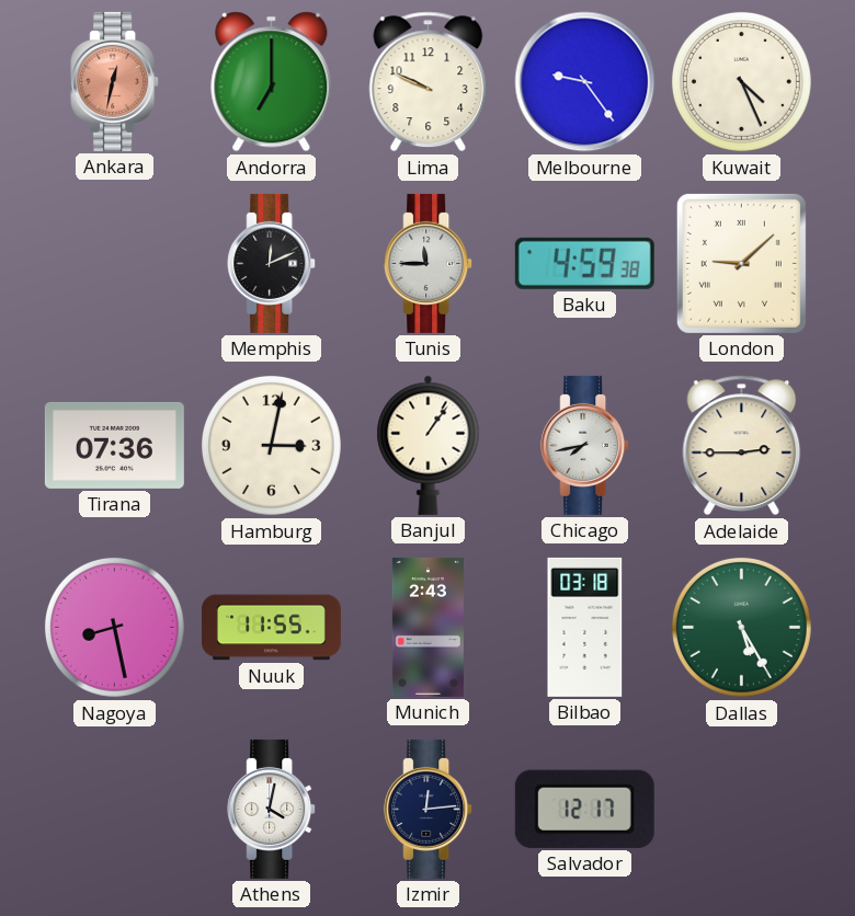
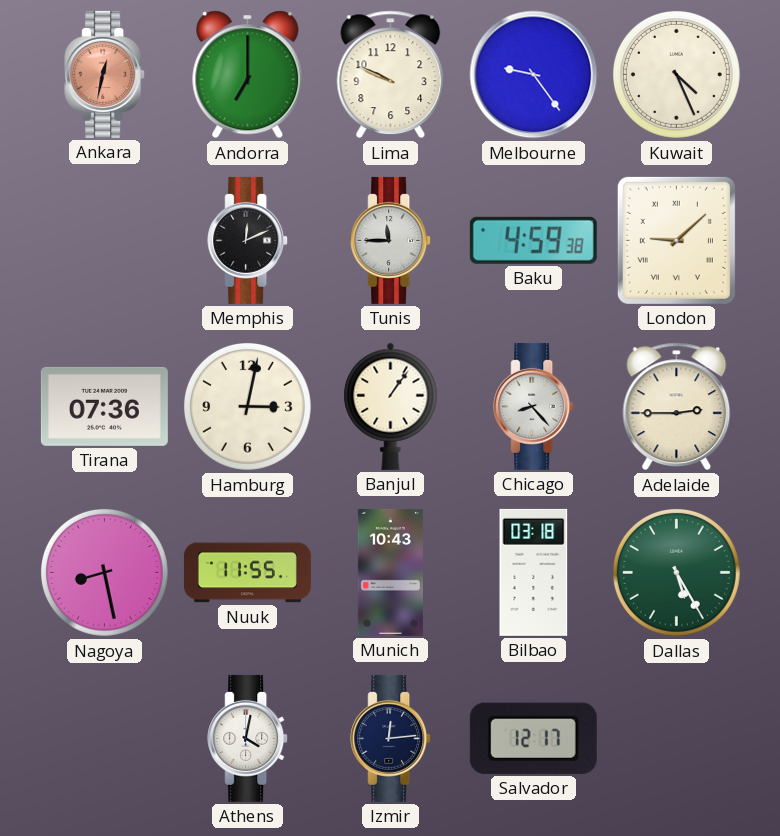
Chicago: 7:43 -> 8:23 (534, 406)
Munich: 2:43 -> 10:43 (390, 572)
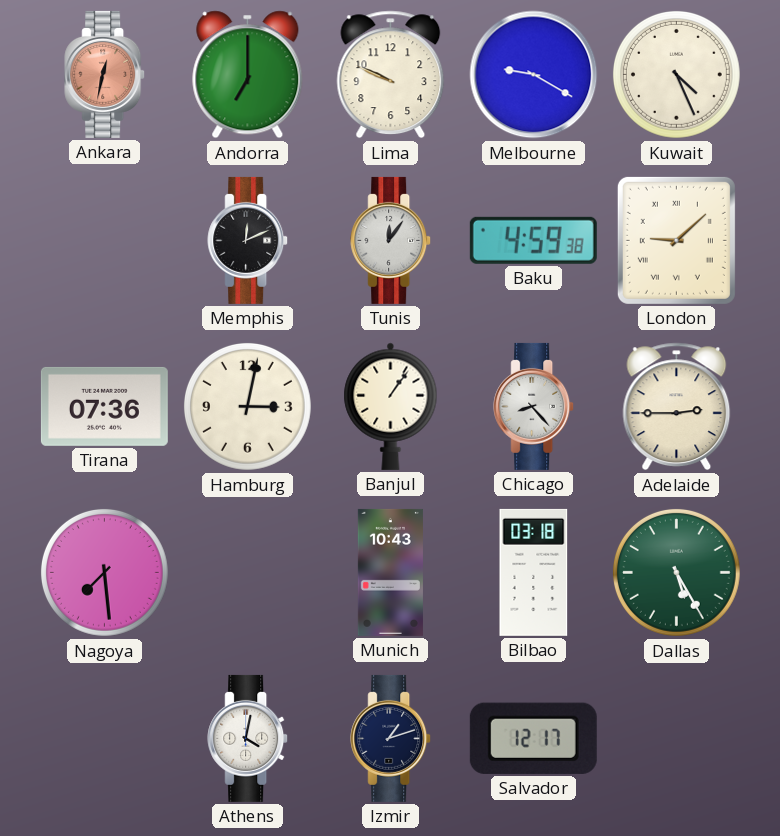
Melbourne: 9:24 -> 9:20 (534, 75)
Tunis: 11:45 -> 12:06 (391, 240)
Nagoya: 8:28 -> 7:29 (104, 572)
Nuuk: 11:55 -> none (247, 573)
Izmir: 12:14 -> 1:12 (391, 738)
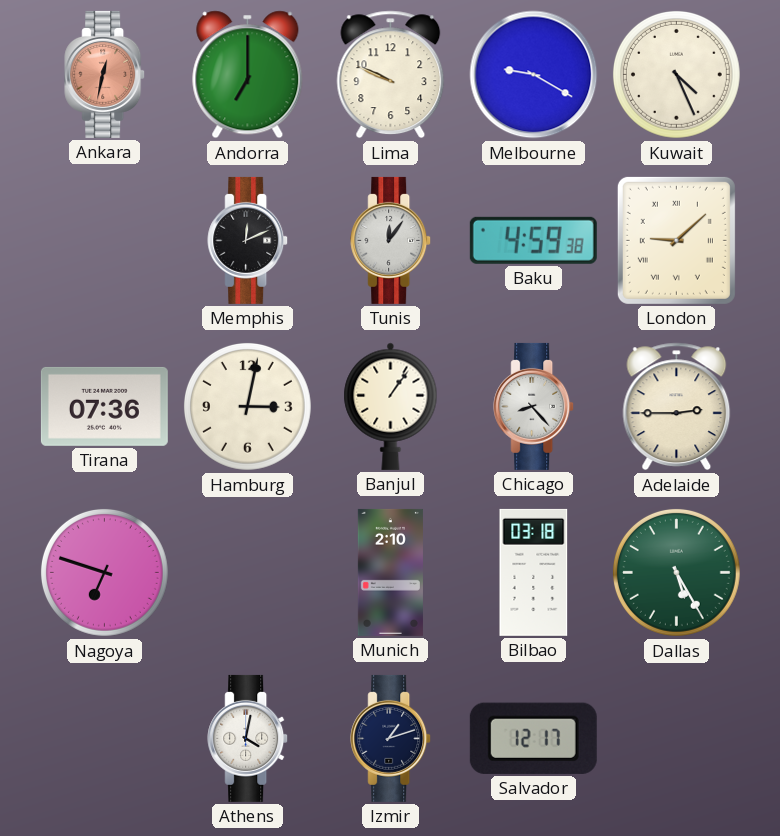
Nagoya: 7:29 -> 6:48 (104, 572)
Munich: 10:43 -> 2:10 (390, 572)
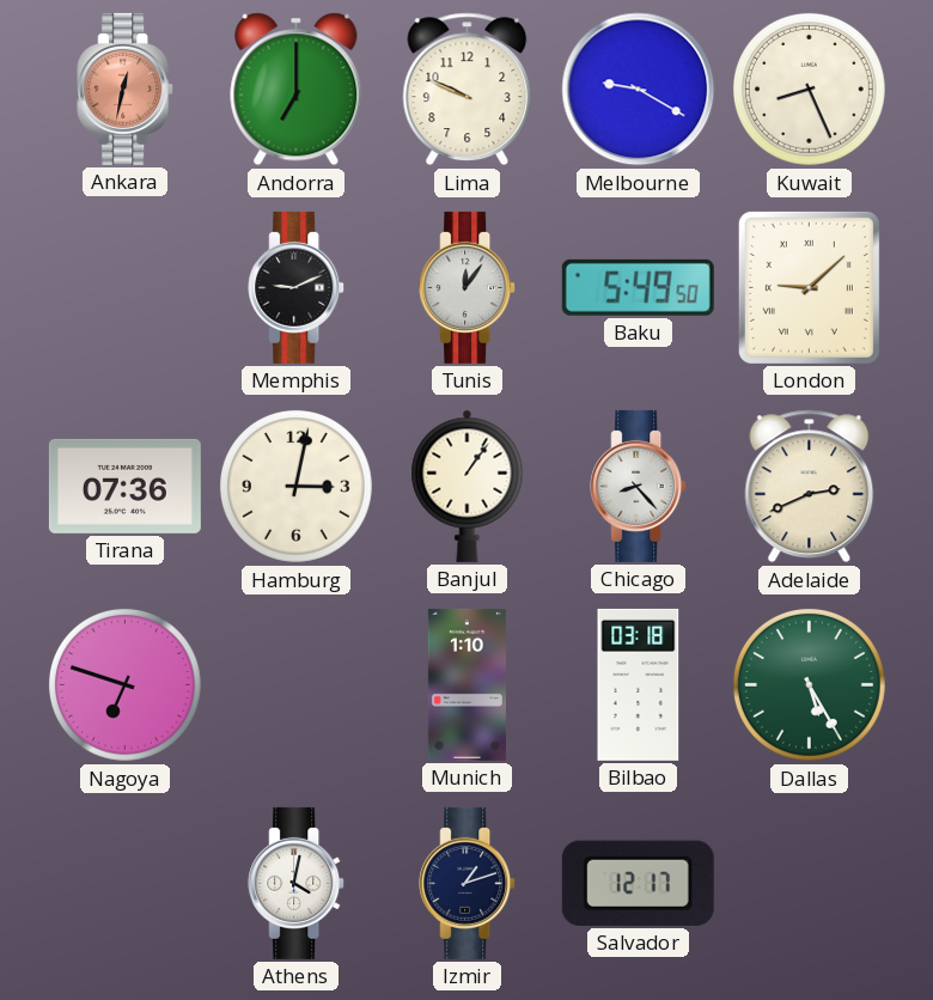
Kuwait: 4:26 -> 8:26 (809, 89)
Memphis: 12:11 -> 9:11 (297, 287)
Baku: 4:59 -> 5:49 (638, 287)
Adelaide: 2:45 -> 2:41 (810, 487)
Munich: 2:10 -> 1:10 (466, 684)
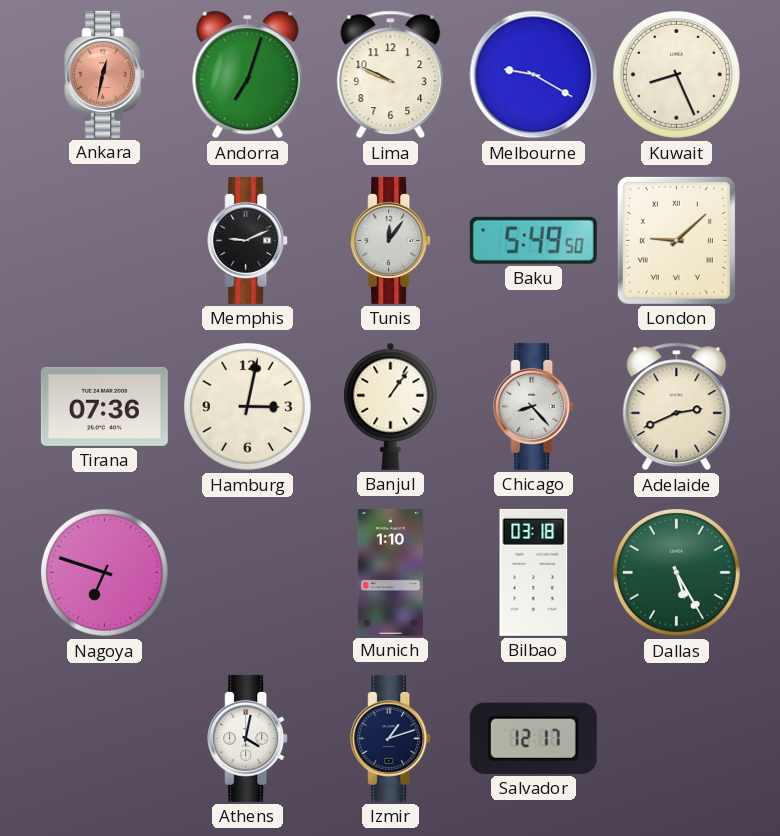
Andorra: 7:00 -> 7:03 (248, 75)
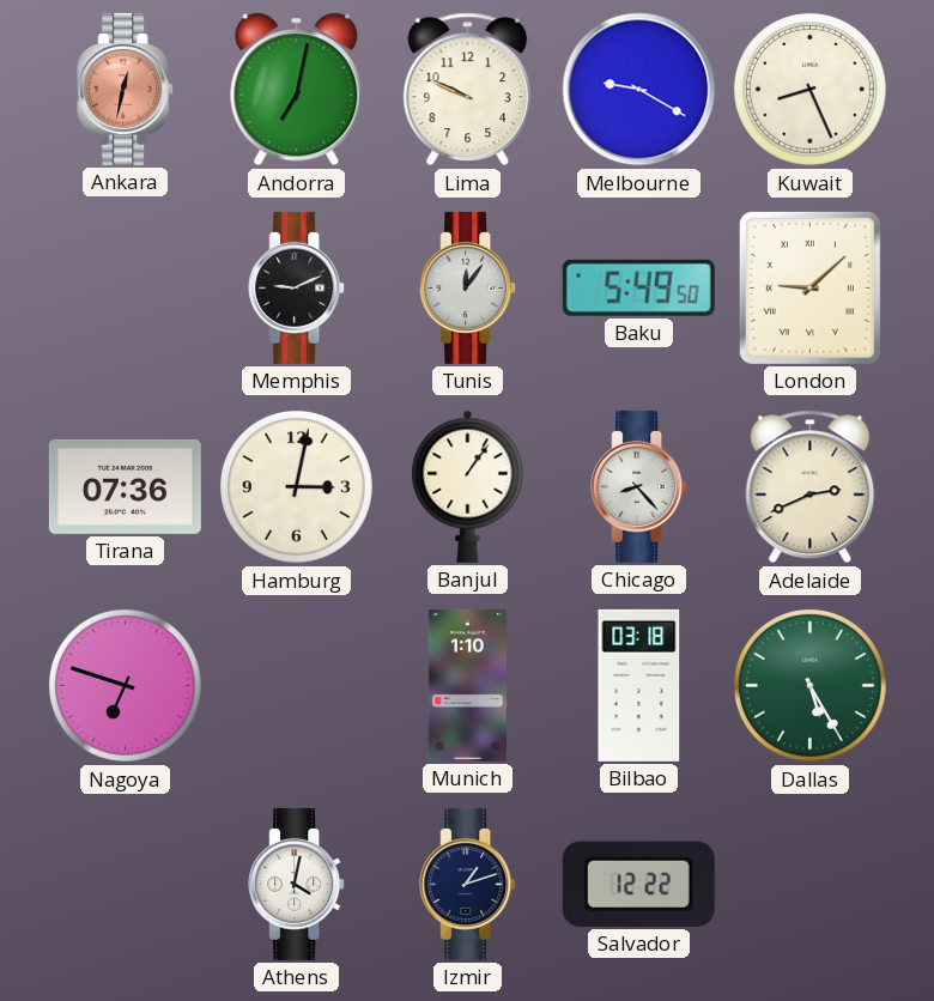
Andorra: 7:03 -> 7:02 (297, 90)
Salvador: 12:17 -> 12:22 (638, 884)
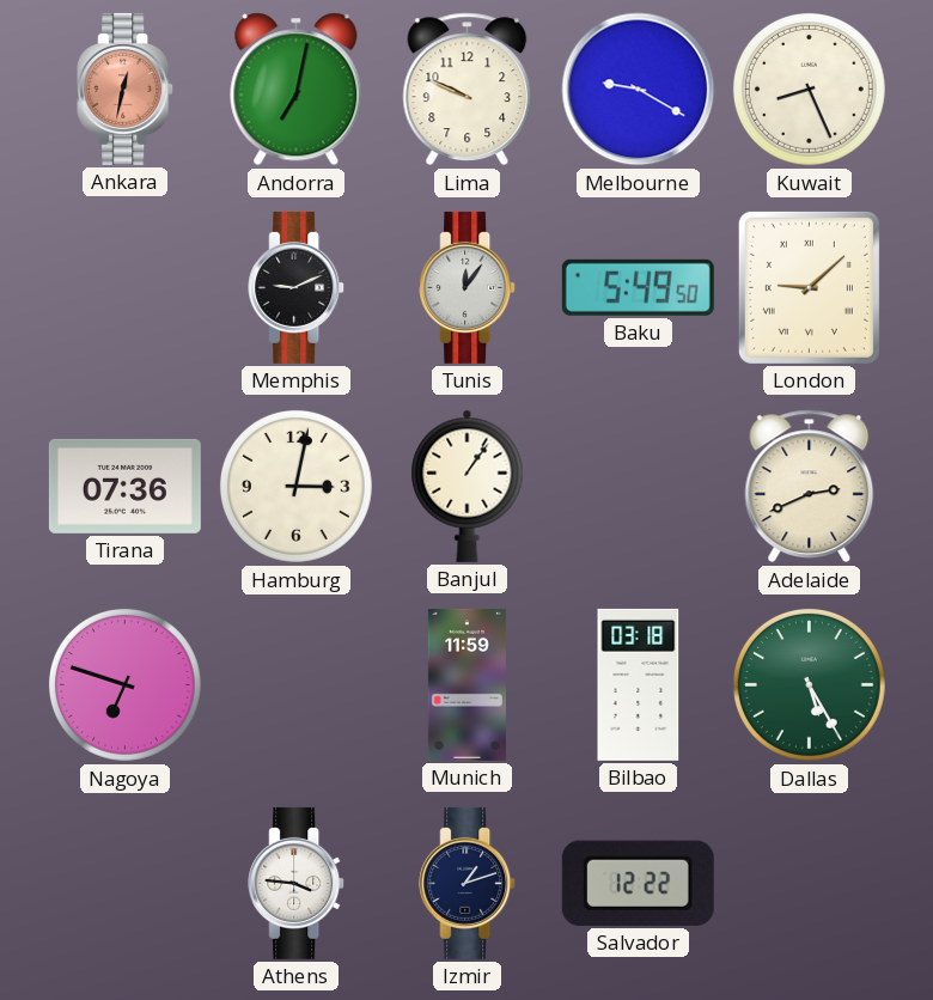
Chicago: 8:23 -> none (639, 486)
Munich: 1:10 -> 11:59 (466, 684)
Athens: 4:02 -> 3:46 (297, 883)
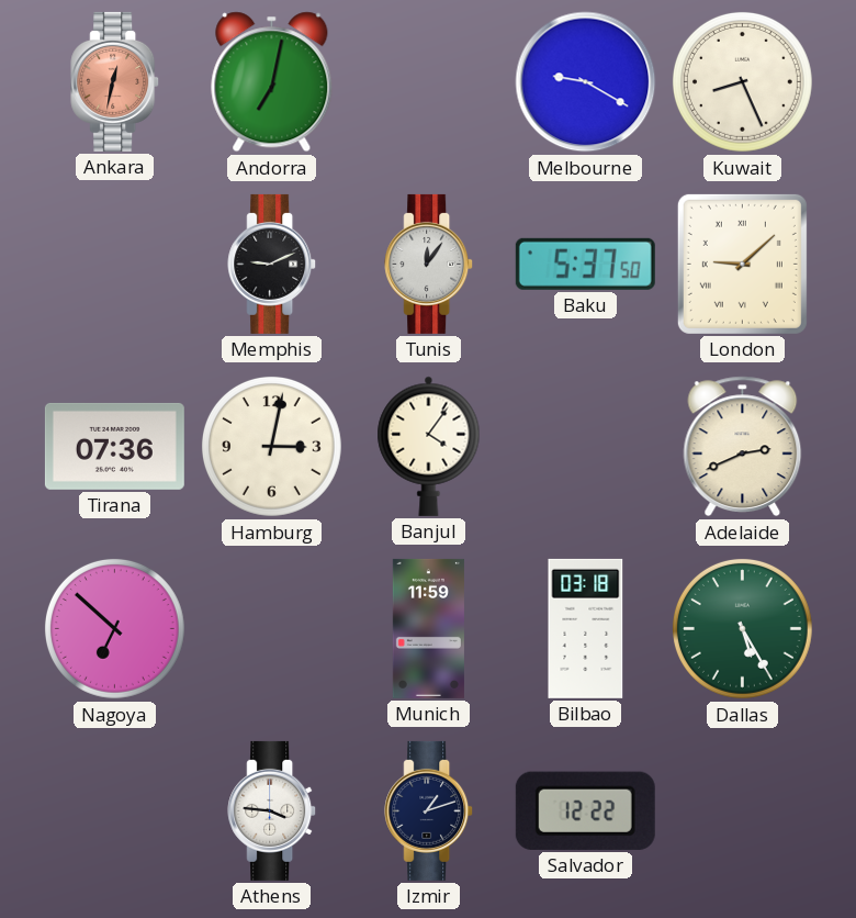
Lima: 9:49 -> none (468, 90)
Baku: 5:49 -> 5:37 (585, 264)
Banjul: 1:06 -> 4:06 (429, 446)
Nagoya: 6:48 -> 6:52 (114, 628)
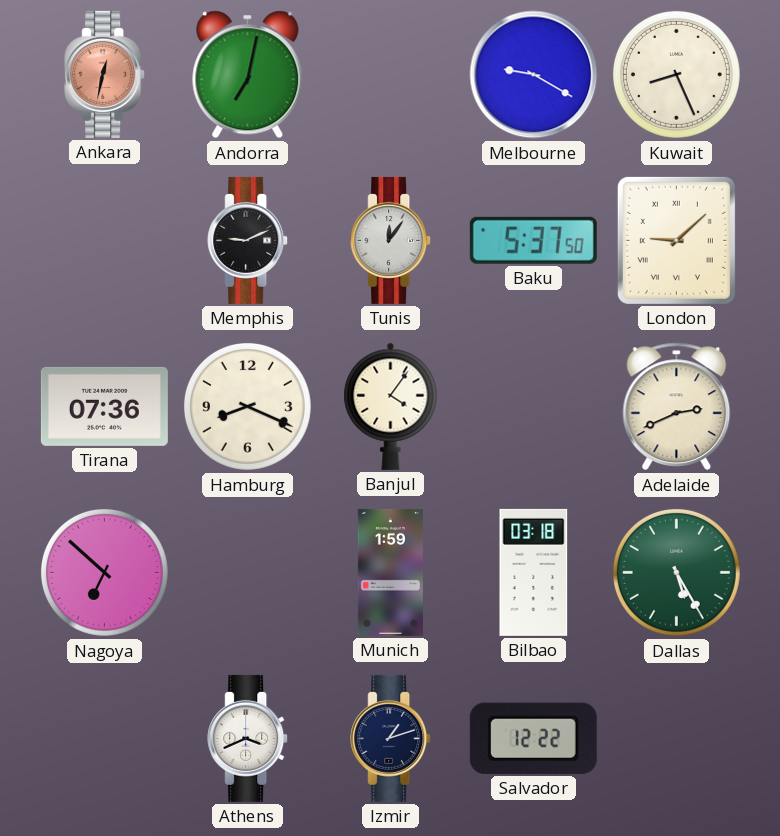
Hamburg: 3:02 -> 8:19 (247, 406)
Munich: 11:59 -> 1:59 (390, 572)
Athens: 3:46 -> 3:41 (248, 738)
